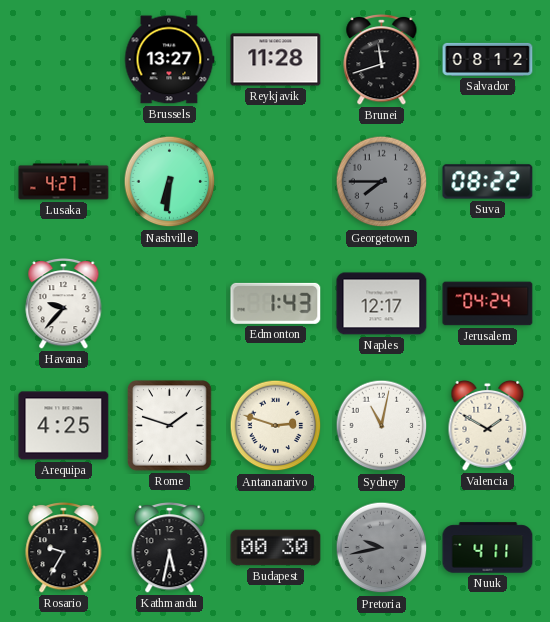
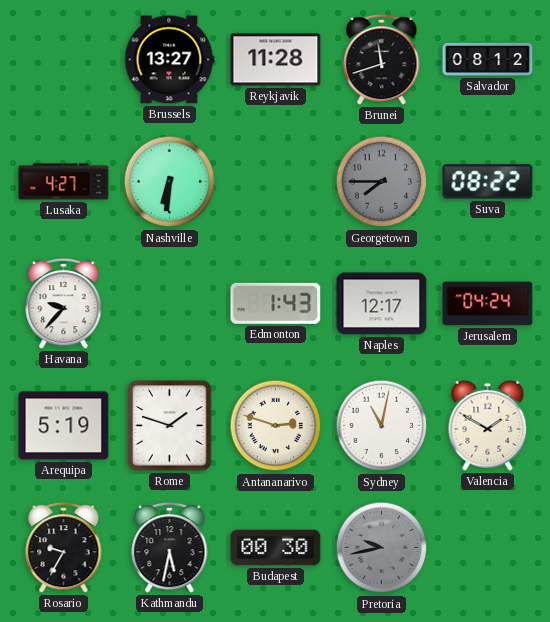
Arequipa: 4:25 -> 5:19 (64, 426)
Nuuk: 4:11 -> none (488, 548)
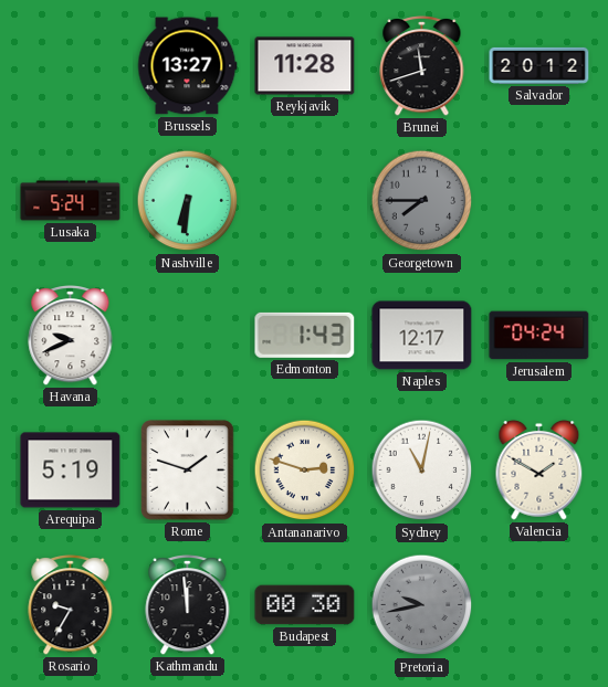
Salvador: 08:12 -> 20:12 (539, 65)
Lusaka: 4:27 -> 5:24 (71, 201)
Suva: 08:22 -> none (488, 182)
Havana: 9:37 -> 9:41 (71, 336)
Kathmandu: 5:32 -> 11:59 (188, 605)
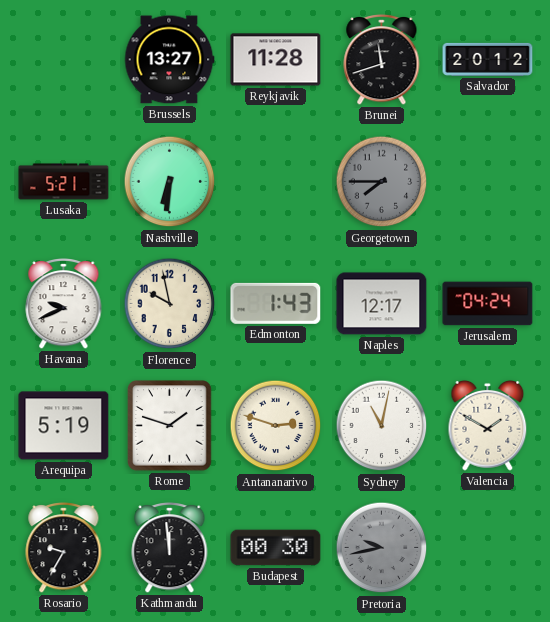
Lusaka: 5:24 -> 5:21 (64, 182)
Florence: none -> 9:58 (170, 304)
